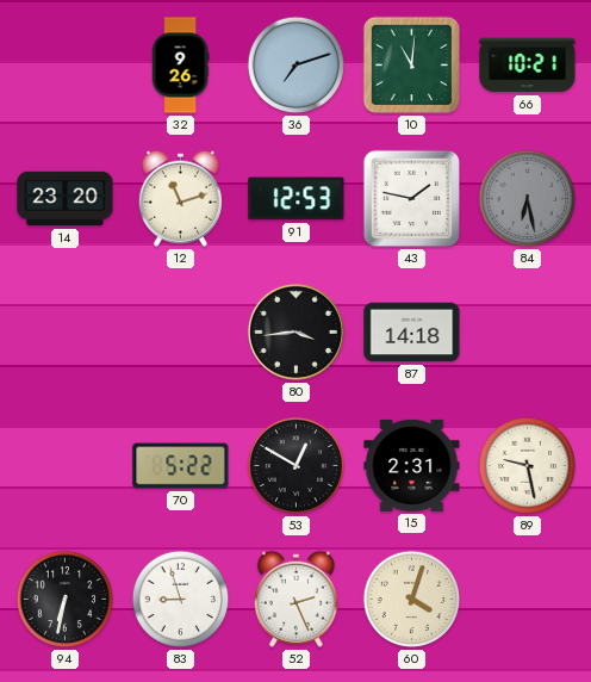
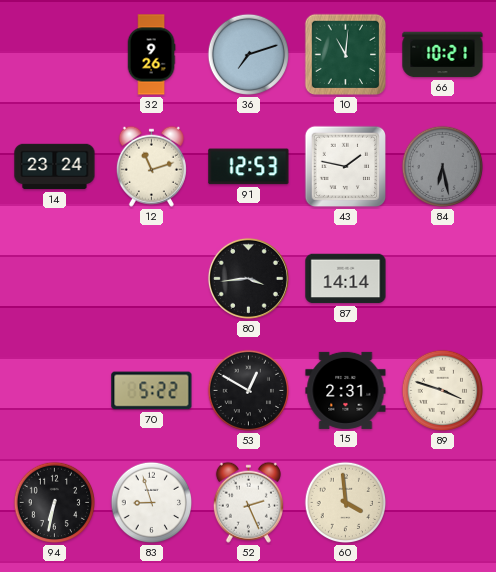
14: 23:20 -> 23:24 (55, 167)
87: 14:18 -> 14:14 (346, 279)
89: 9:28 -> 3:48 (443, 391)
60: 4:03 -> 3:59 (346, 503)
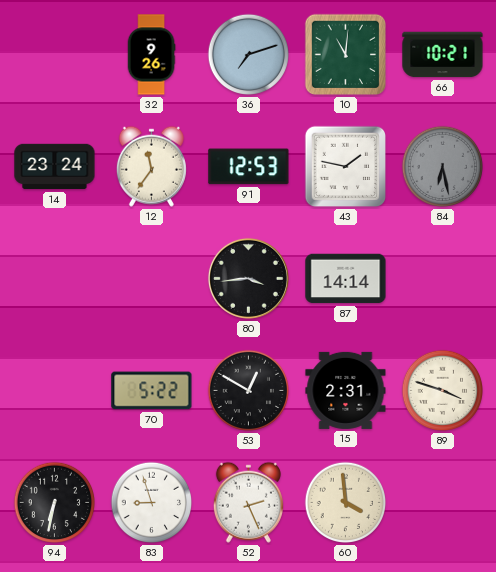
12: 11:12 -> 11:36 (151, 166)
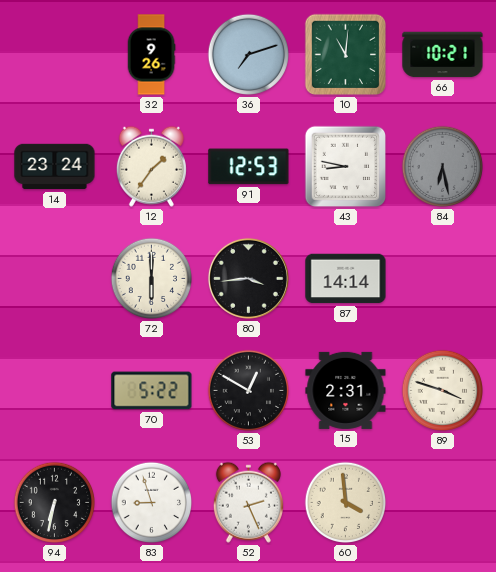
12: 11:36 -> 1:36 (151, 166)
43: 1:47 -> 8:47 (346, 167)
72: none -> 6:00 (152, 279)
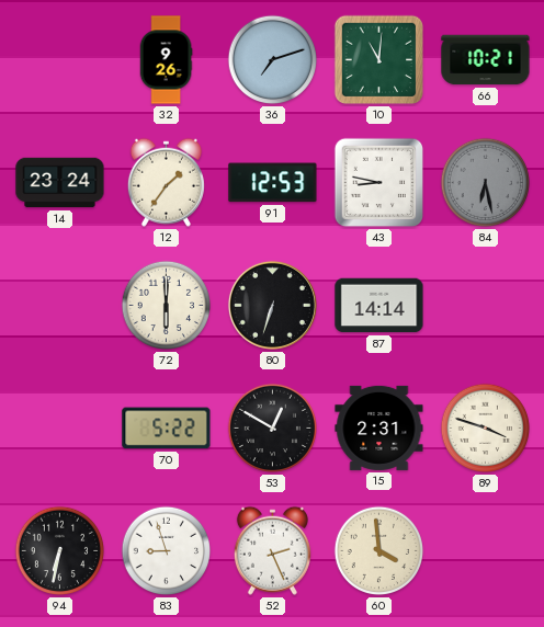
80: 3:44 -> 6:33 (272, 305)
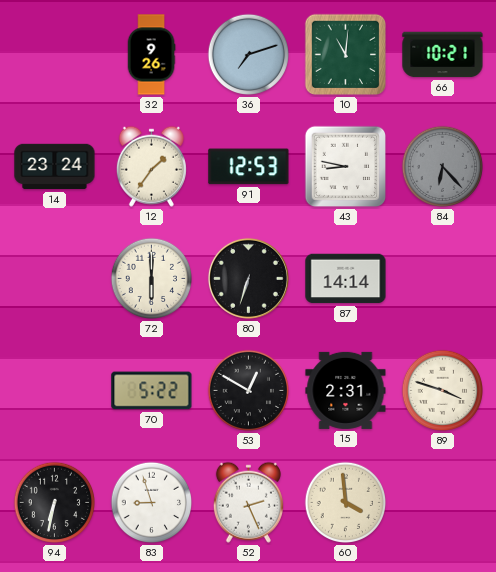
84: 6:28 -> 6:23 (443, 167)
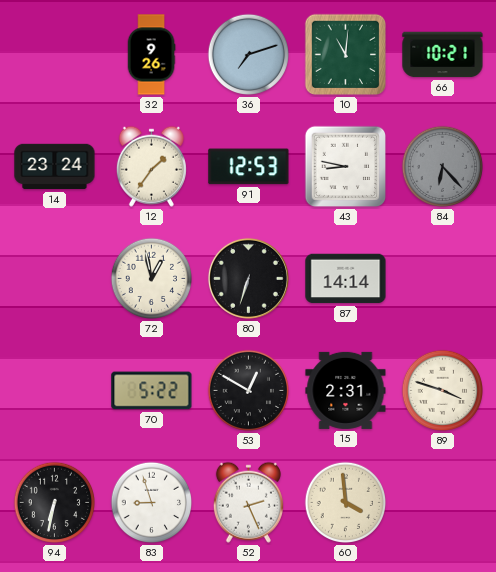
72: 6:00 -> 12:58 (152, 279)
